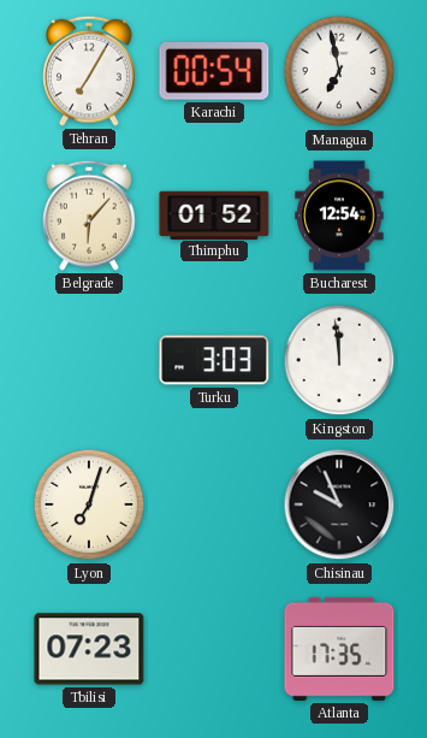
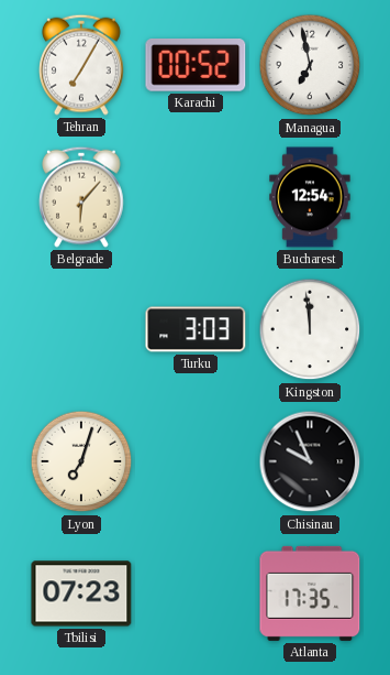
Karachi: 00:54 -> 00:52 (196, 66)
Thimphu: 01:52 -> none (214, 214)
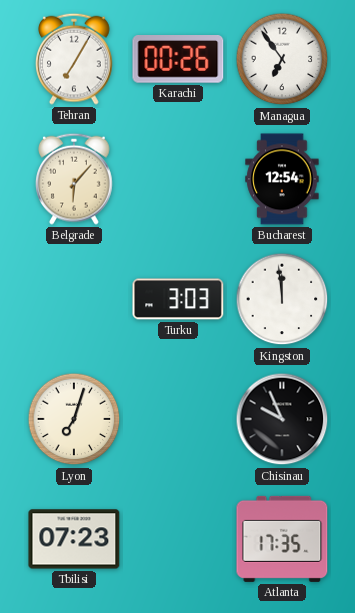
Karachi: 00:52 -> 00:26 (178, 60)
Managua: 6:58 -> 6:54 (282, 59)
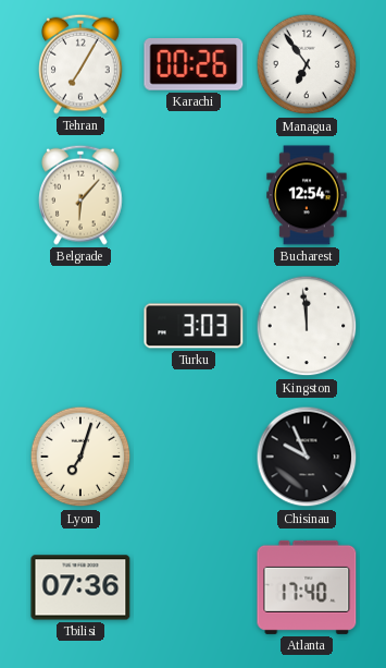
Tbilisi: 07:23 -> 07:36 (80, 587)
Atlanta: 17:35 -> 17:40 (307, 587)
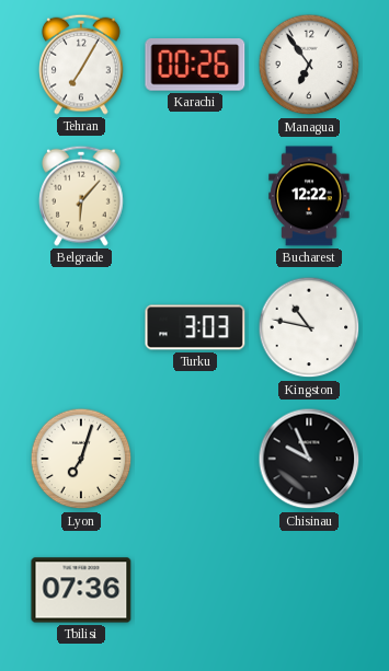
Bucharest: 12:54 -> 12:22 (309, 196)
Kingston: 11:59 -> 10:47 (309, 327)
Atlanta: 17:40 -> none (307, 587)
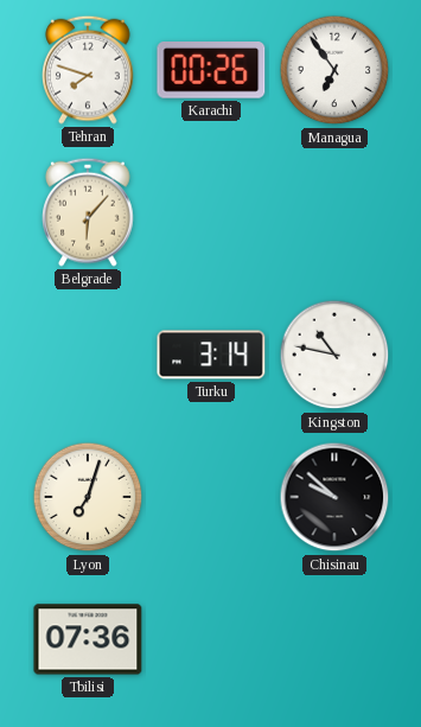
Tehran: 7:05 -> 7:48 (89, 70)
Bucharest: 12:22 -> none (309, 196)
Turku: 3:03 -> 3:14 (211, 355)
Chisinau: 9:56 -> 9:52 (334, 497)
